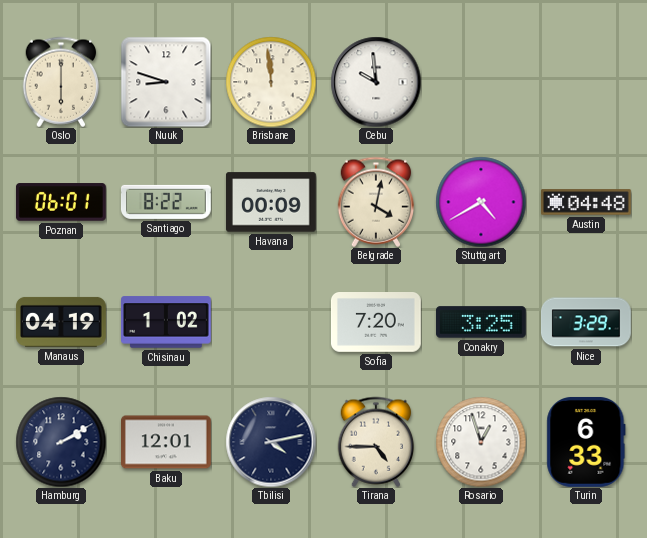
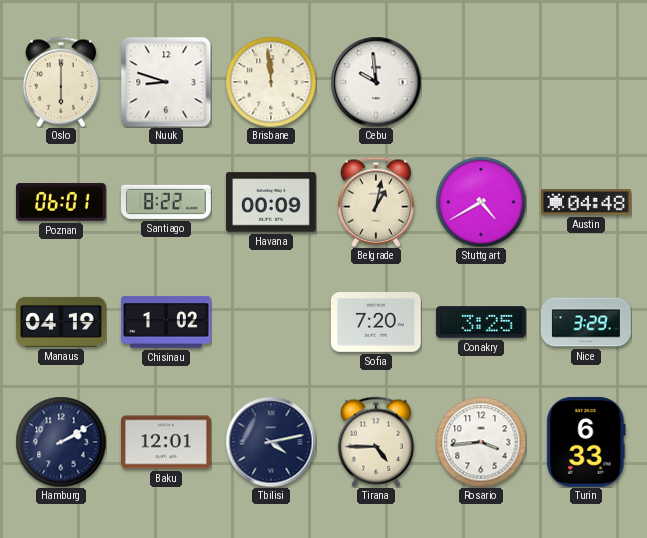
Belgrade: 4:02 -> 1:02 (376, 202)
Rosario: 12:57 -> 3:44 (481, 442)
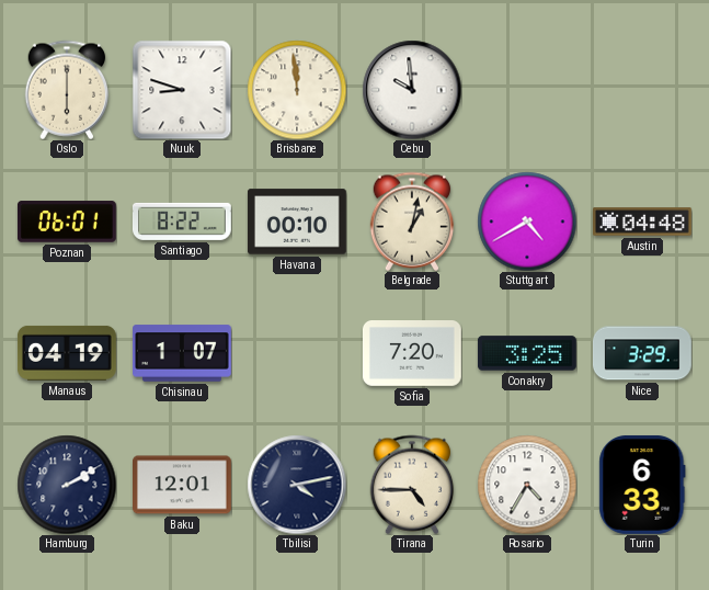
Havana: 00:09 -> 00:10 (297, 222)
Chisinau: 1:02 -> 1:07 (183, 353)
Rosario: 3:44 -> 4:35 (527, 485)
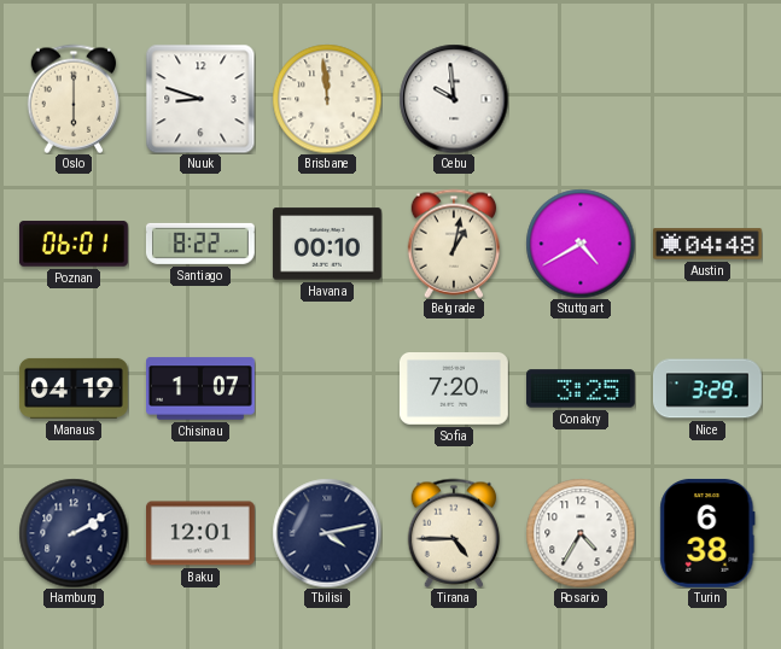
Turin: 6:33 -> 6:38 (707, 533)
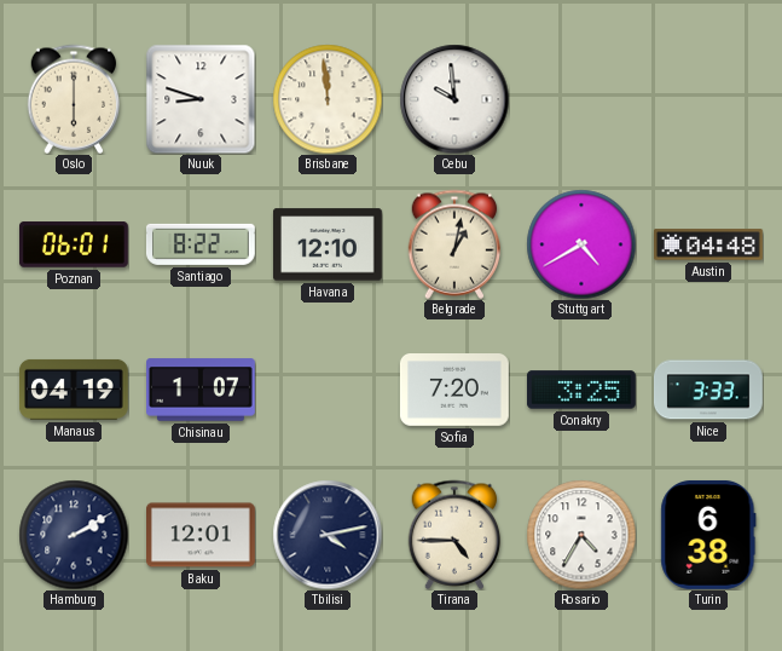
Havana: 00:10 -> 12:10 (328, 244)
Nice: 3:29 -> 3:33 (709, 390)
